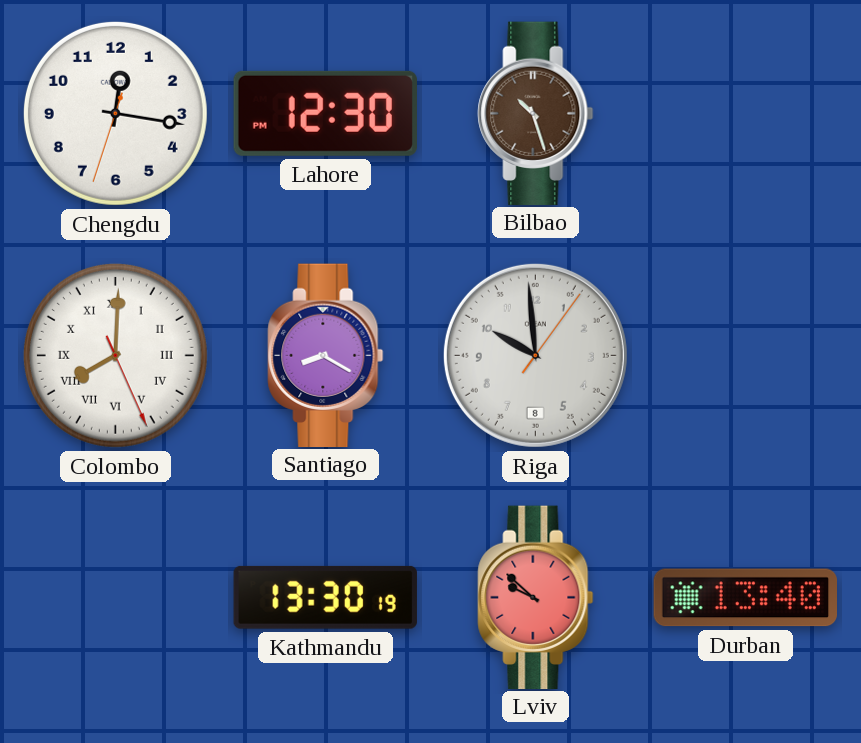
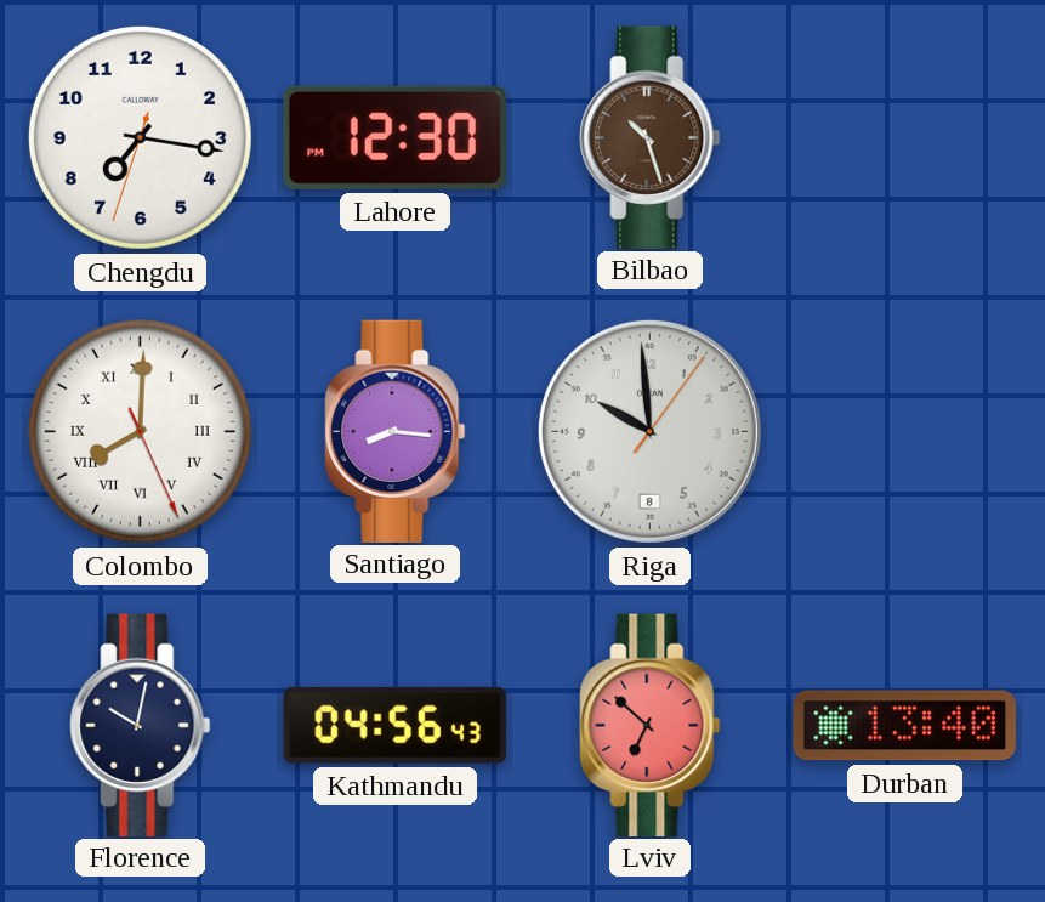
Chengdu: 12:16 -> 7:16 (140, 137)
Santiago: 8:20 -> 8:16 (396, 431)
Florence: none -> 10:02 (141, 725)
Kathmandu: 13:30 -> 04:56 (394, 725)
Lviv: 9:52 -> 6:52 (651, 725)
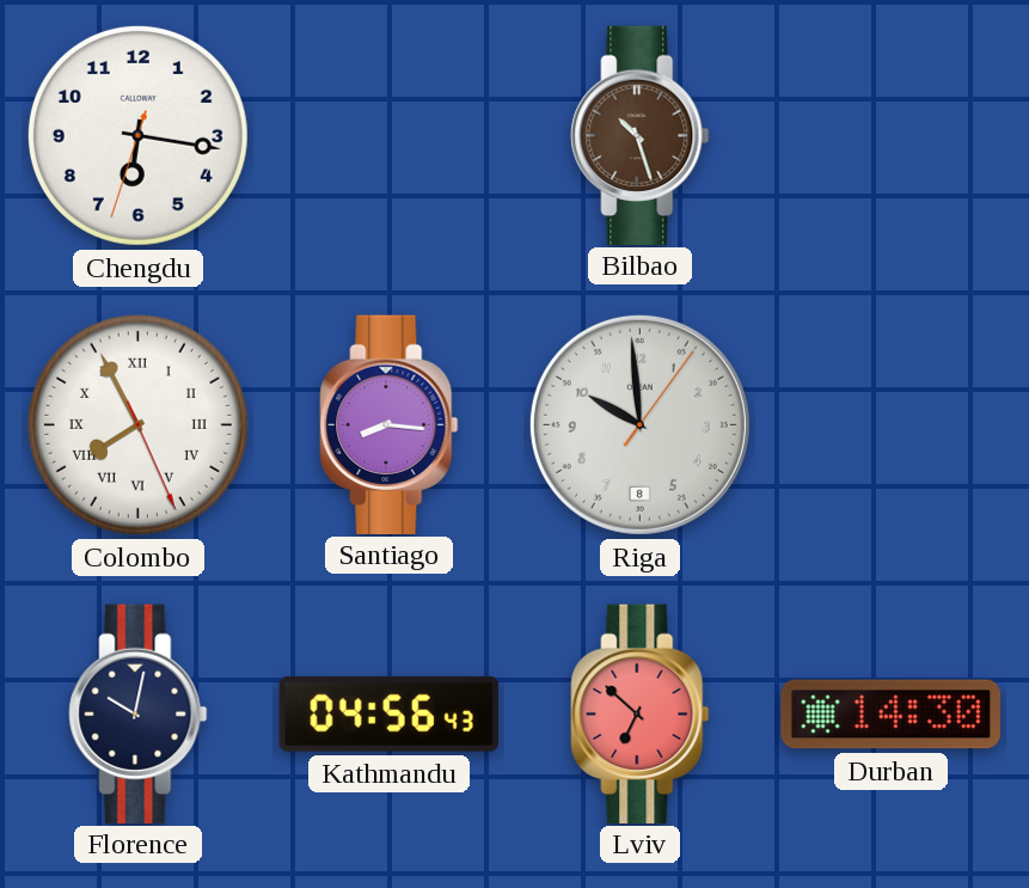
Chengdu: 7:16 -> 6:16 (137, 135)
Lahore: 12:30 -> none (394, 137)
Colombo: 8:00 -> 7:55 (137, 424)
Durban: 13:40 -> 14:30 (890, 715)
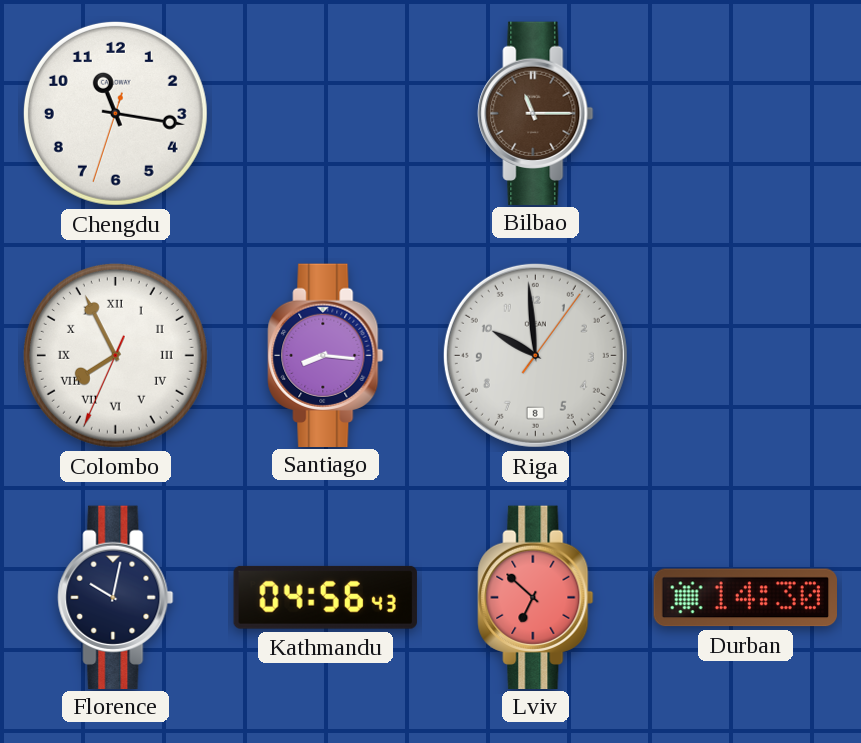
Chengdu: 6:16 -> 11:16 (115, 113)
Bilbao: 10:27 -> 11:15 (536, 113)
Colombo: 7:55:26 -> 7:55:34 (115, 355)
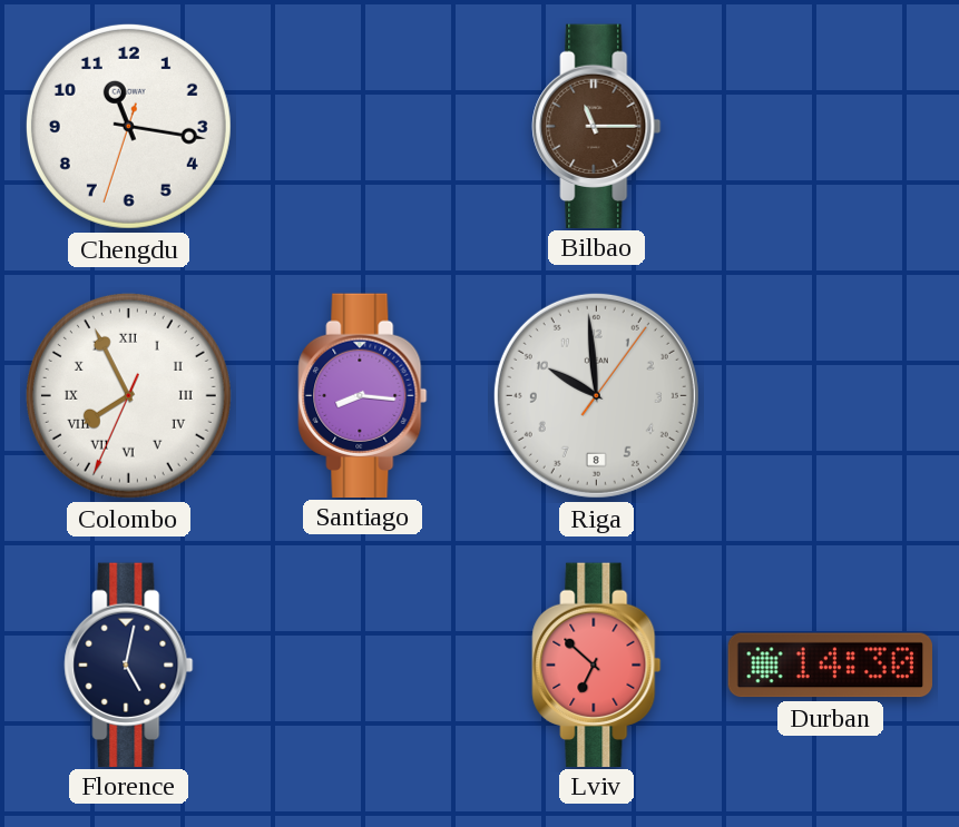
Florence: 10:02 -> 5:02 (129, 664)
Kathmandu: 04:56 -> none (325, 597)
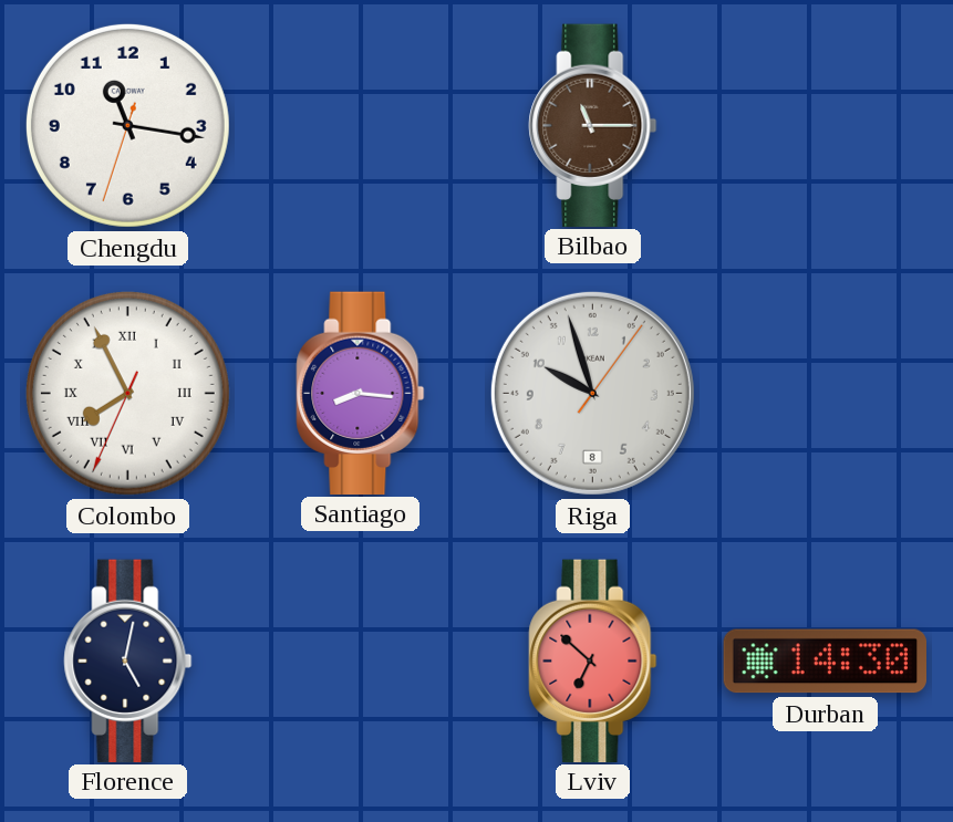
Riga: 9:59 -> 9:57 (592, 393)
